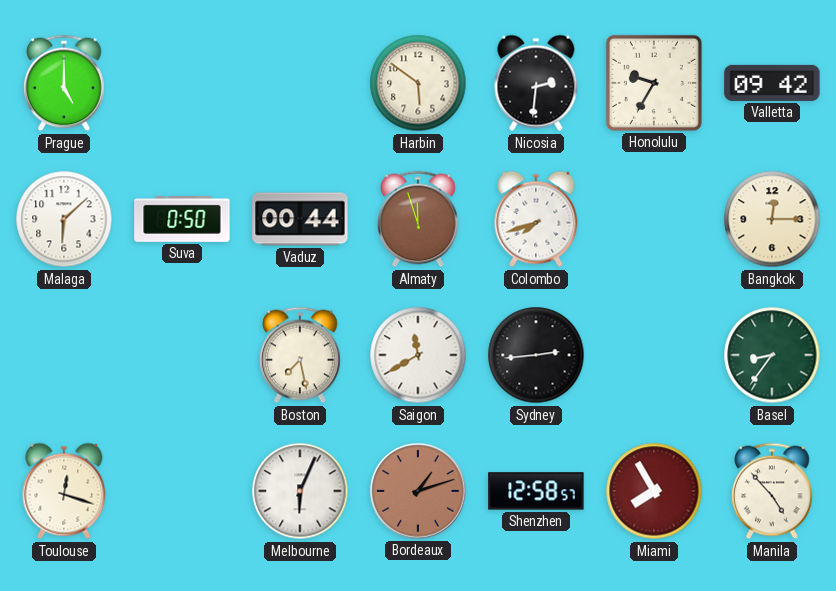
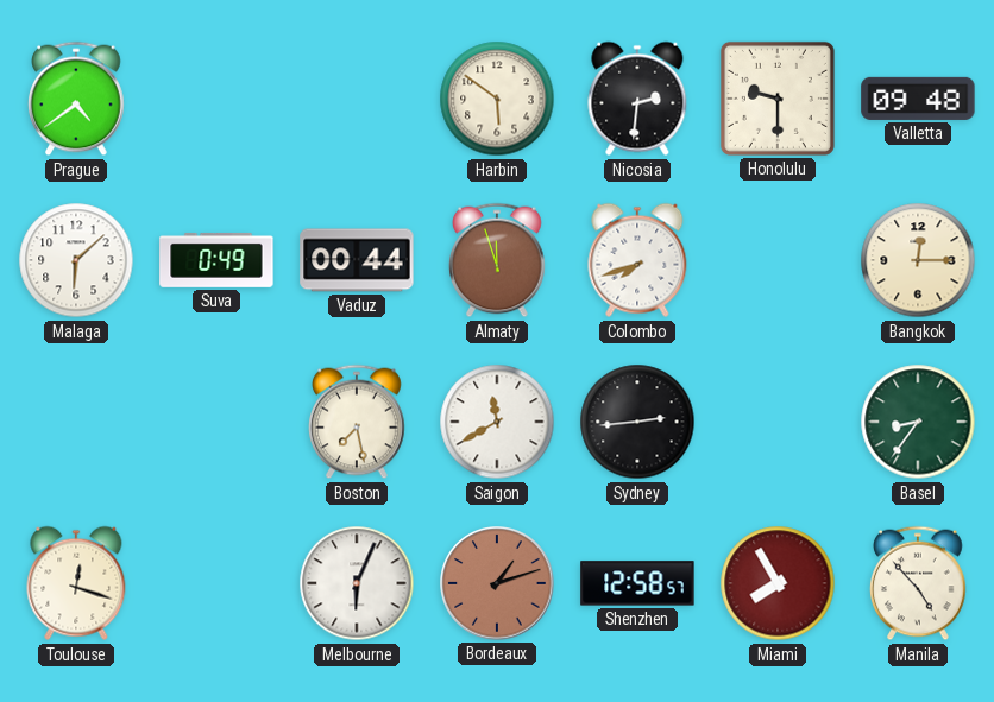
Prague: 5:00 -> 4:39 (76, 99)
Honolulu: 9:35 -> 9:30 (778, 99)
Valletta: 09:42 -> 09:48 (918, 99)
Suva: 0:50 -> 0:49 (216, 260)
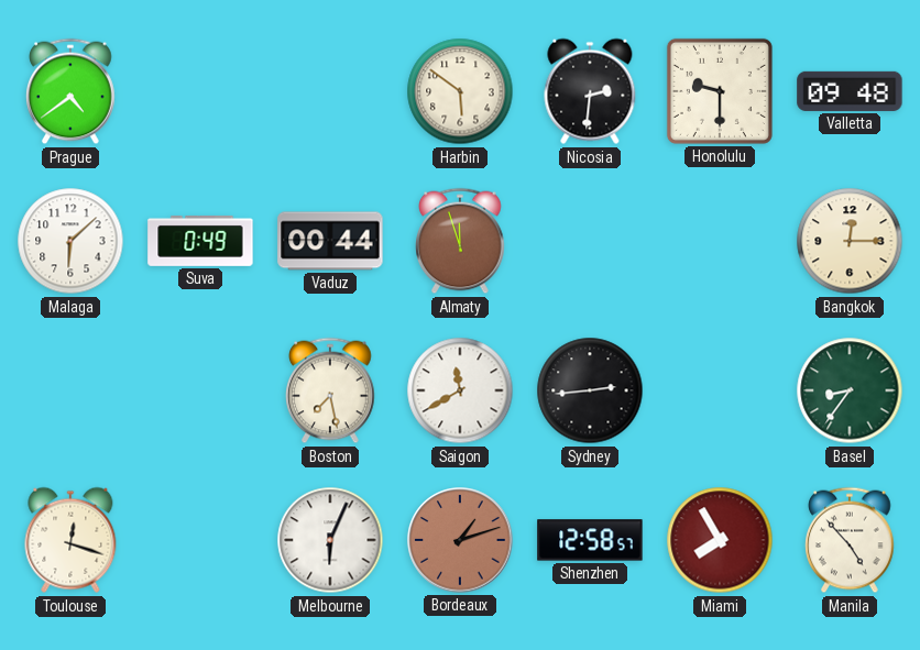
Colombo: 7:42 -> none (637, 260)
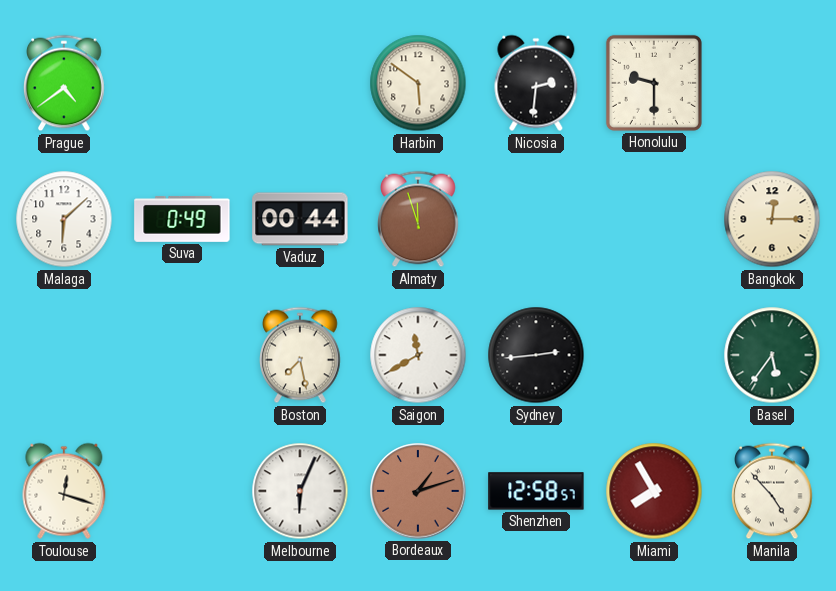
Valletta: 09:48 -> none (850, 91)
Basel: 8:36 -> 5:36 (772, 355)
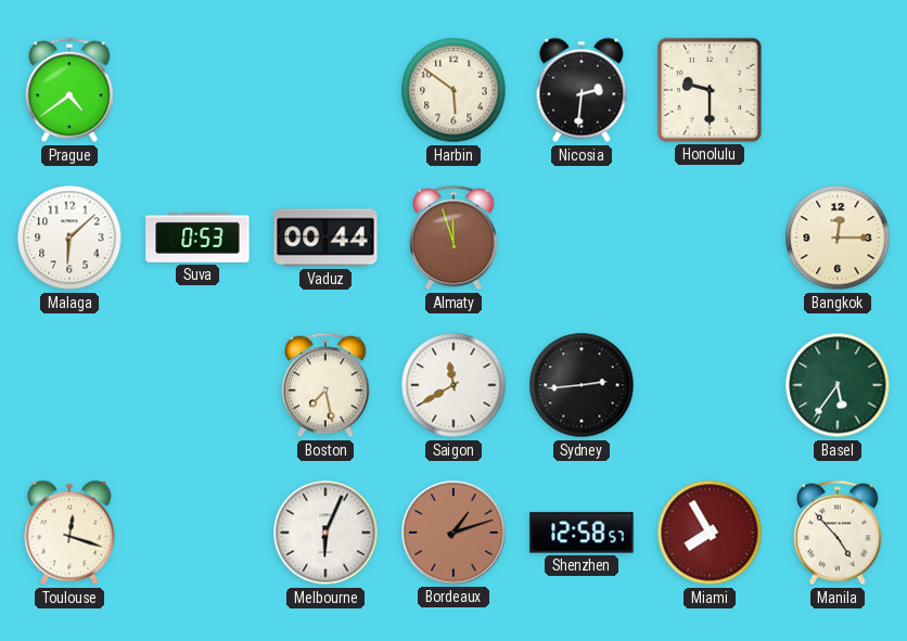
Suva: 0:49 -> 0:53 (197, 238)
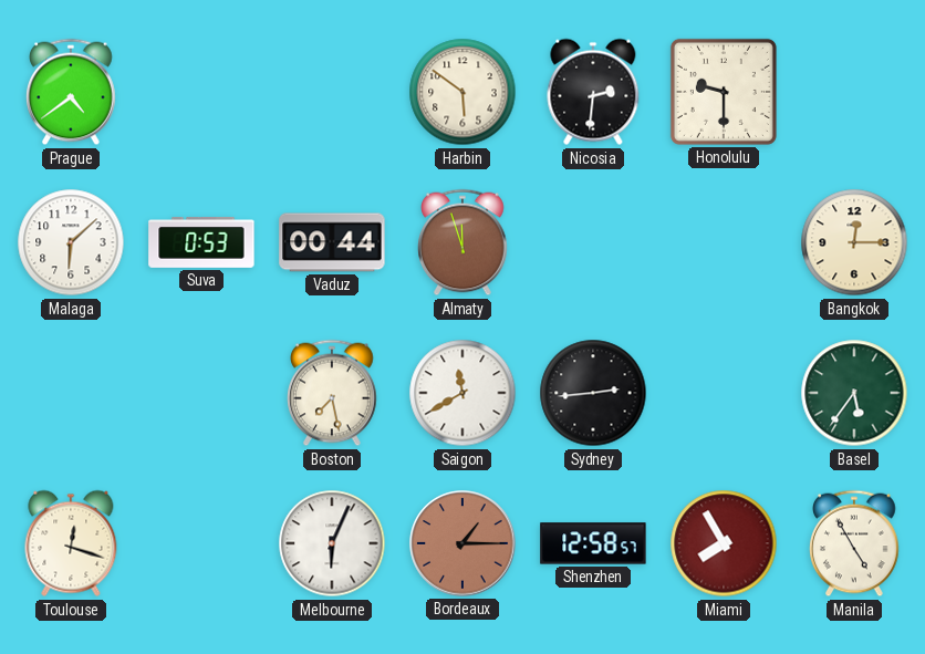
Bordeaux: 1:12 -> 1:15 (462, 543)
Manila: 4:53 -> 4:55 (854, 543)
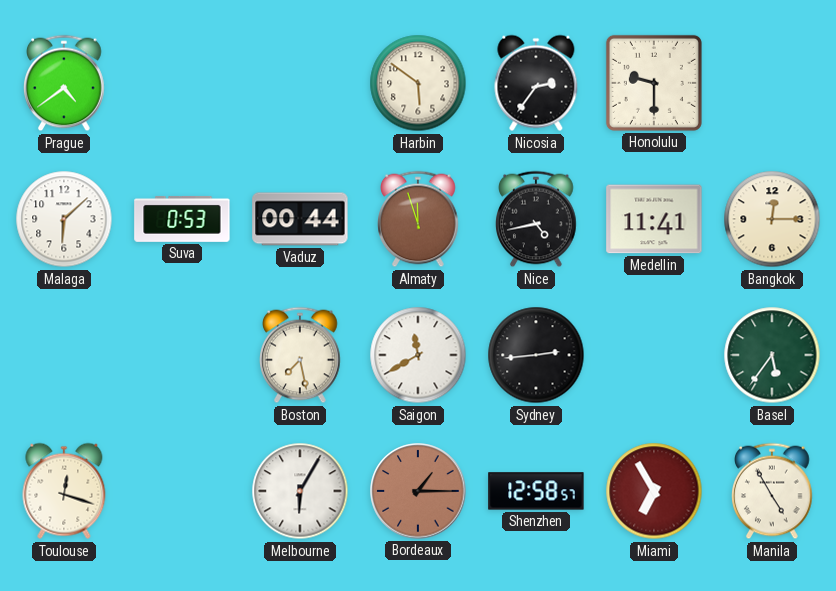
Nicosia: 2:31 -> 2:36 (536, 83)
Nice: none -> 4:43 (536, 219)
Medellin: none -> 11:41 (654, 219)
Melbourne: 6:04 -> 6:05 (300, 491)
Miami: 7:55 -> 6:55 (654, 491)
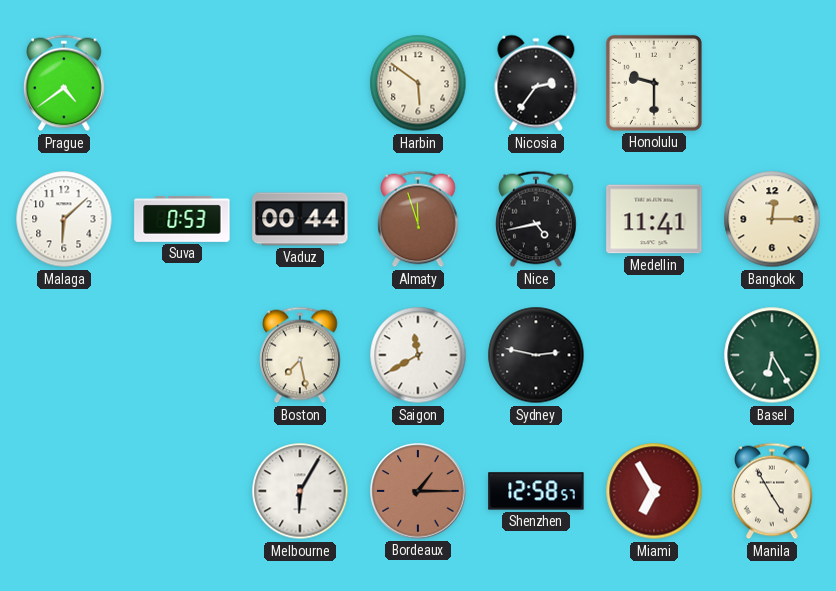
Sydney: 2:44 -> 2:47 (536, 355)
Basel: 5:36 -> 6:25 (772, 355)
Toulouse: 12:18 -> none (64, 491)
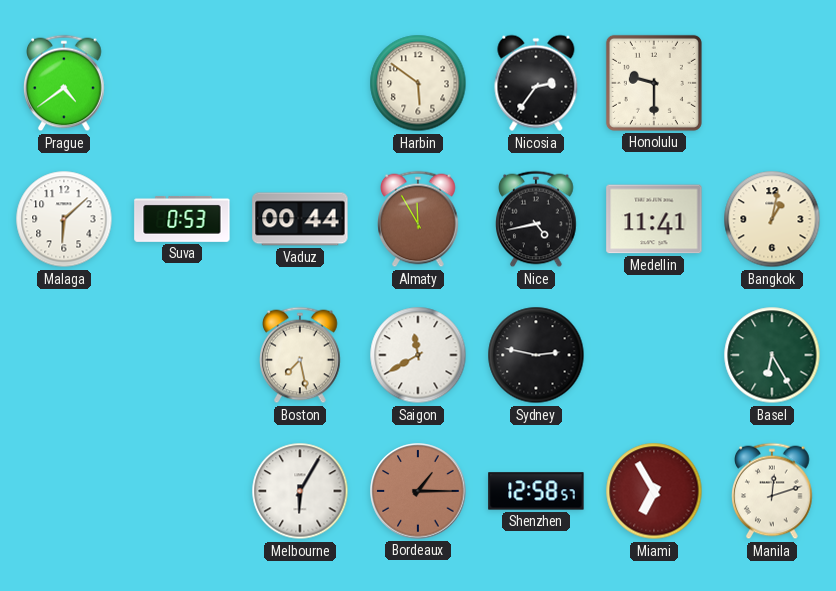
Almaty: 11:57 -> 11:55 (418, 219)
Bangkok: 12:15 -> 1:02 (772, 219)
Manila: 4:55 -> 12:12 (772, 491)
